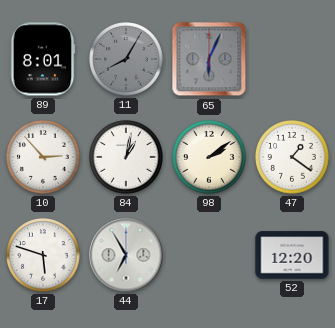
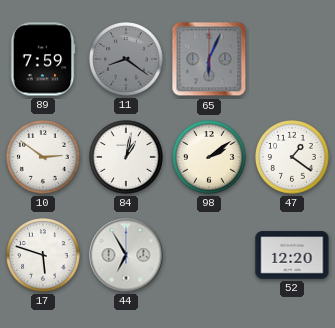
89: 8:01 -> 7:59 (43, 59)
11: 8:05 -> 8:21 (126, 59)
10: 2:53 -> 2:51 (43, 157)
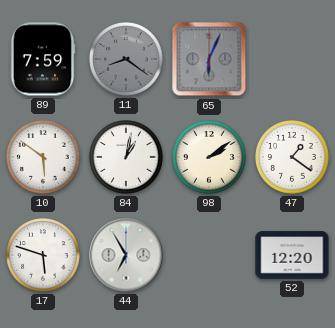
10: 2:51 -> 5:51 (43, 157)
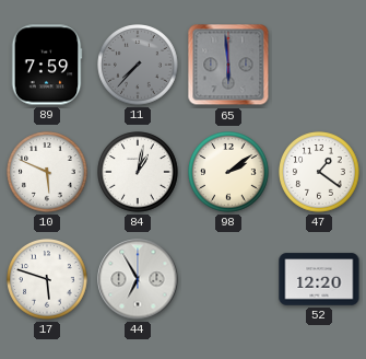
11: 8:21 -> 7:37 (138, 65)
65: 6:04 -> 5:59 (228, 65)
10: 5:51 -> 5:49 (47, 172)
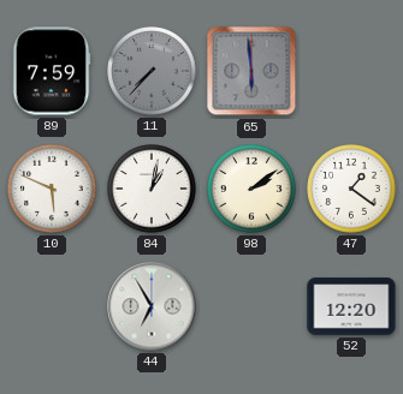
17: 5:48 -> none (47, 279)
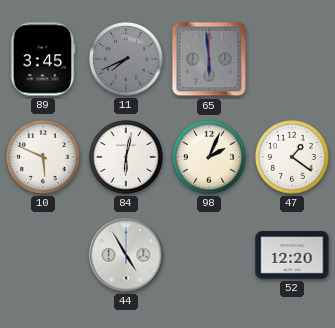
89: 7:59 -> 3:45 (43, 59)
11: 7:37 -> 7:41 (126, 59)
84: 1:02 -> 6:02 (126, 157)
98: 2:09 -> 2:04 (209, 157)
44: 6:55 -> 4:55 (126, 255)
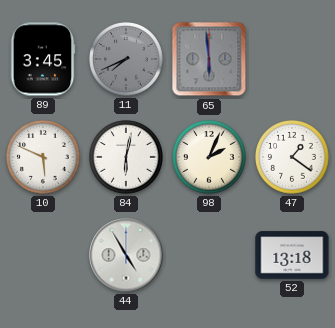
52: 12:20 -> 13:18 (292, 255)
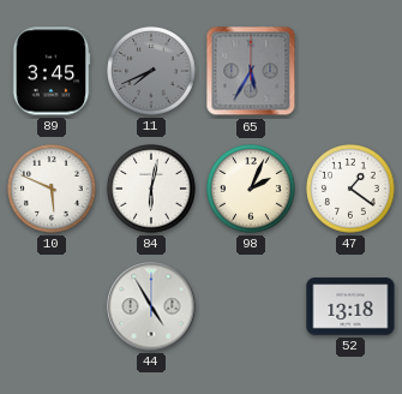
65: 5:59 -> 5:35 (251, 71)
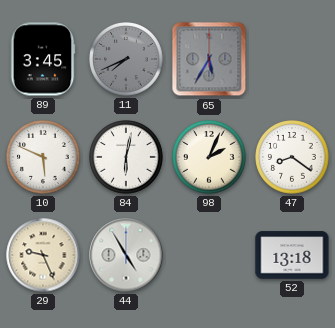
47: 1:21 -> 8:21 (292, 157)
29: none -> 9:26 (43, 255)
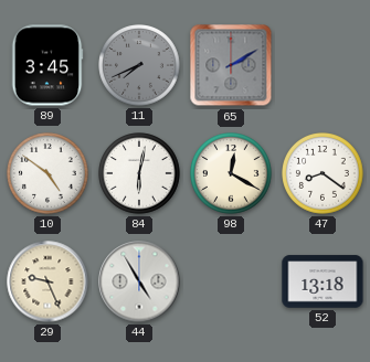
65: 5:35 -> 2:10 (231, 65)
10: 5:49 -> 4:51 (47, 173)
98: 2:04 -> 12:20 (231, 173)
